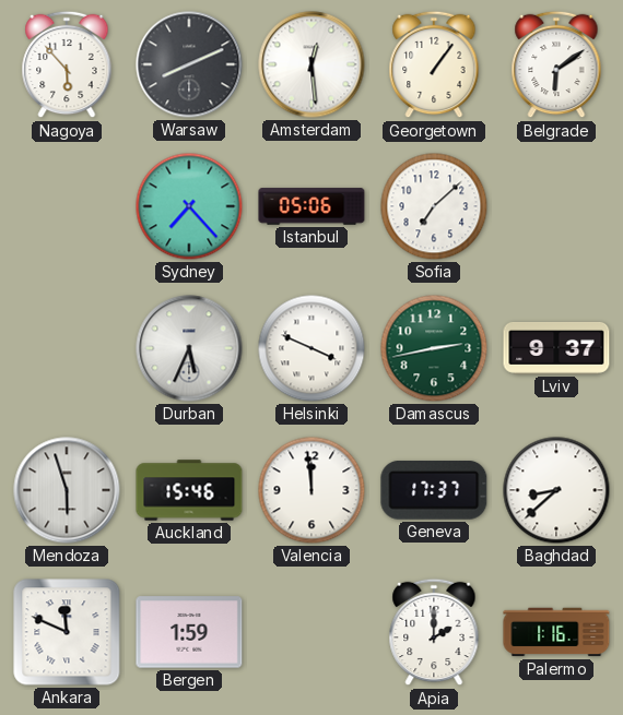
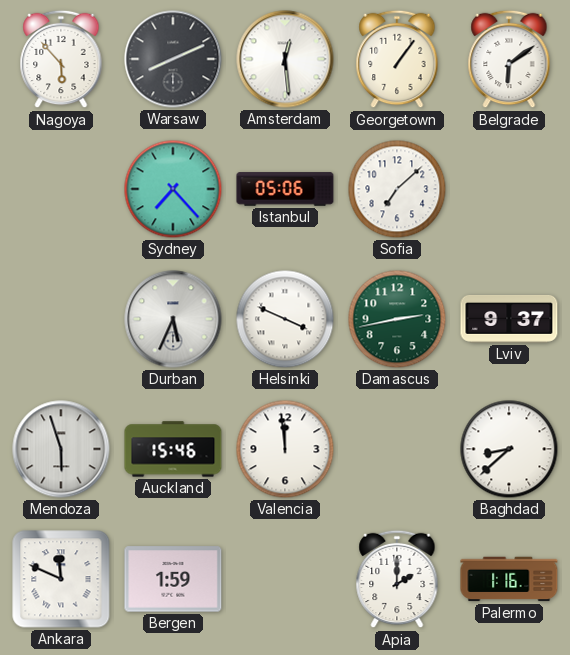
Geneva: 17:37 -> none (434, 490)
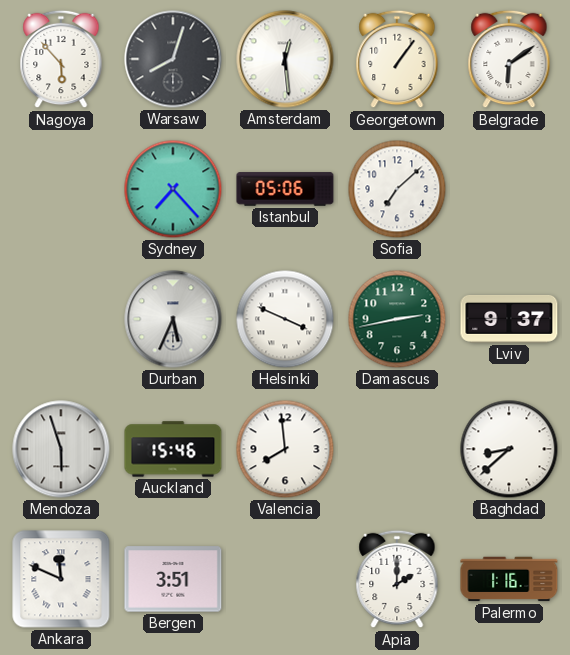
Warsaw: 8:11 -> 8:03 (173, 59)
Valencia: 11:59 -> 7:59 (285, 449)
Bergen: 1:59 -> 3:51 (173, 579)
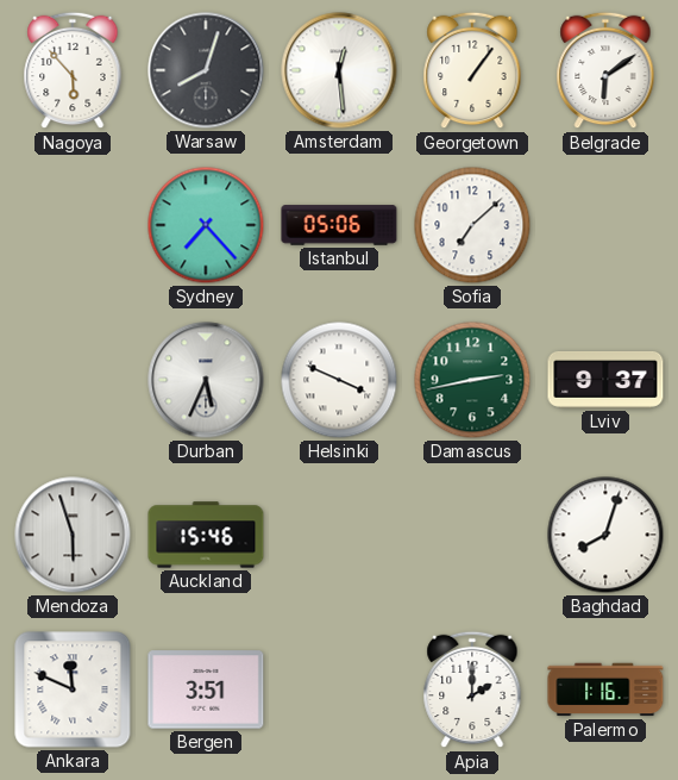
Valencia: 7:59 -> none (285, 449)
Baghdad: 8:38 -> 8:03 (605, 535)
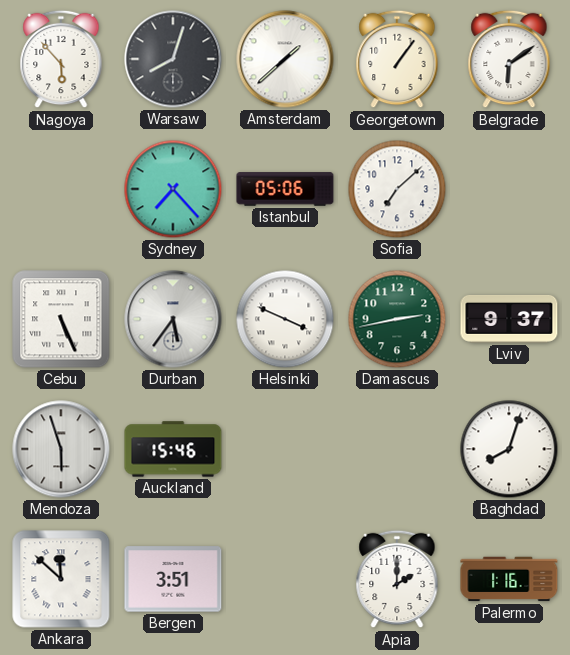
Amsterdam: 12:29 -> 1:38 (285, 59)
Cebu: none -> 5:26 (61, 319)
Durban: 5:34 -> 5:36 (173, 319)
Ankara: 11:49 -> 11:52 (61, 579)
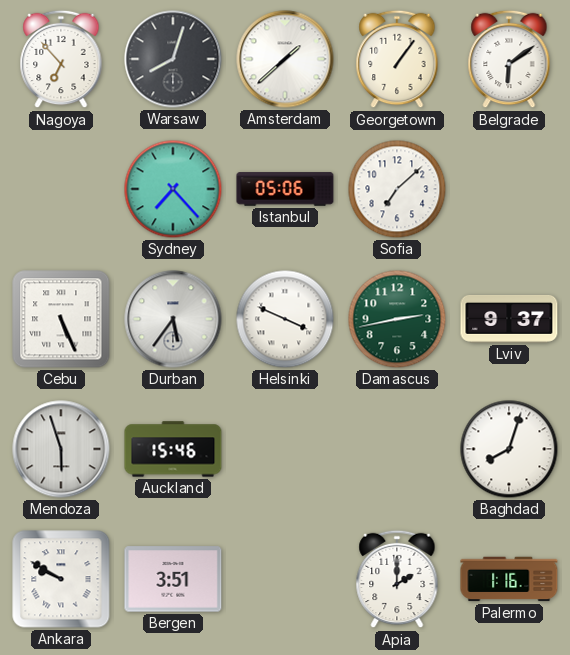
Nagoya: 5:53 -> 6:53 (61, 59)
Ankara: 11:52 -> 9:50 (61, 579)
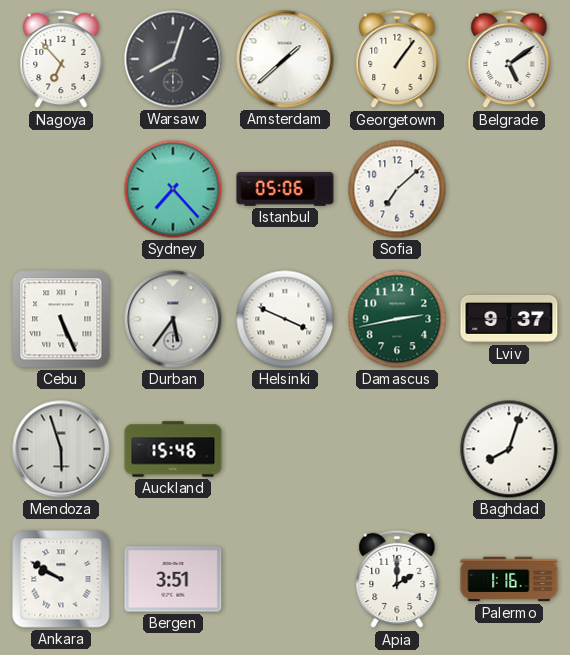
Belgrade: 6:09 -> 5:09 (509, 59)
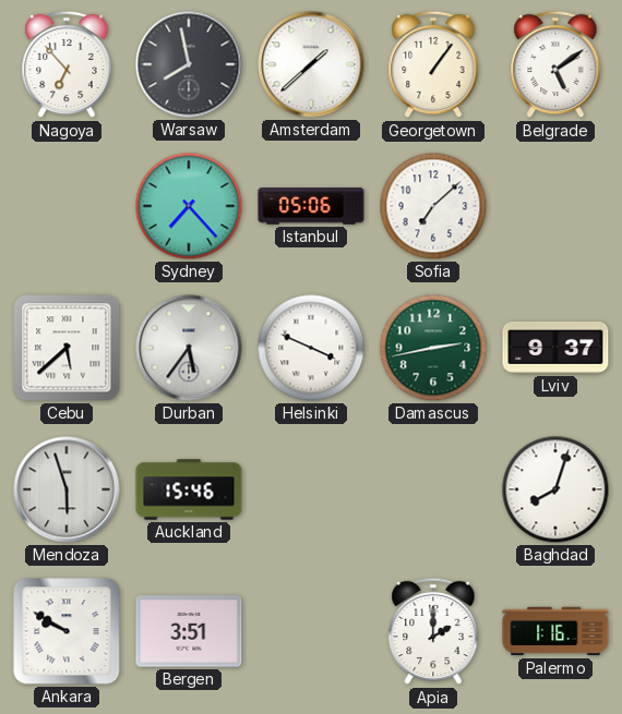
Warsaw: 8:03 -> 7:58 (189, 64)
Cebu: 5:26 -> 5:38 (67, 348)
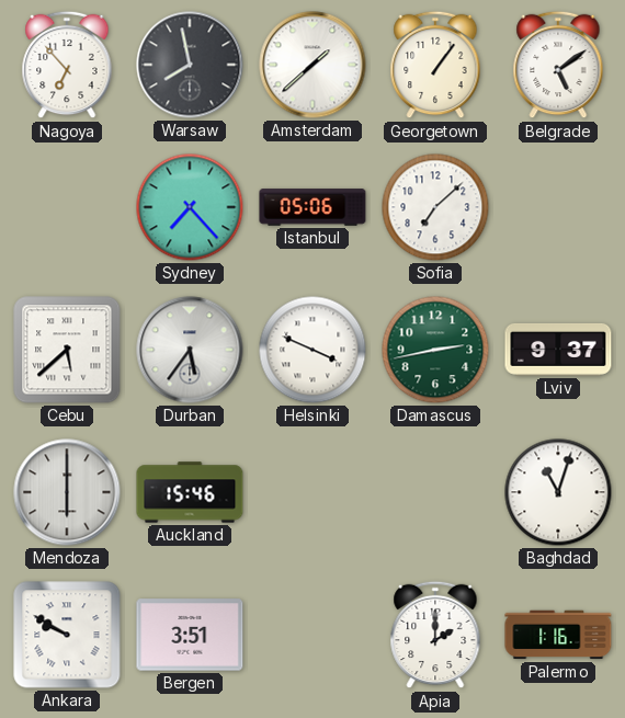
Mendoza: 5:57 -> 6:00 (67, 492)
Baghdad: 8:03 -> 11:03 (558, 492)
